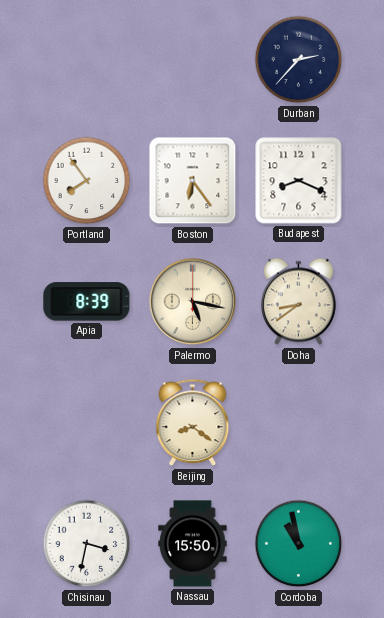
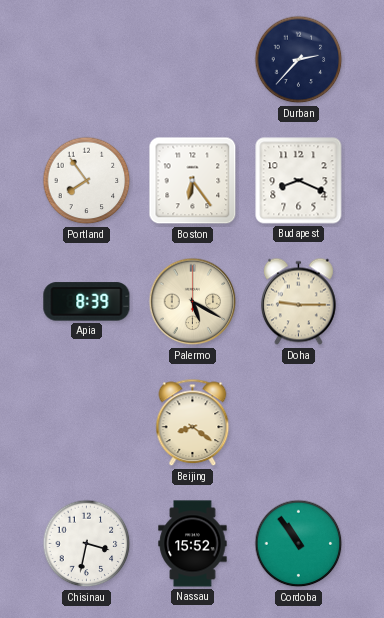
Palermo: 5:17 -> 5:20 (193, 302)
Doha: 8:39 -> 9:15 (298, 302)
Nassau: 15:50 -> 15:52 (193, 544)
Cordoba: 10:58 -> 10:54 (299, 544)
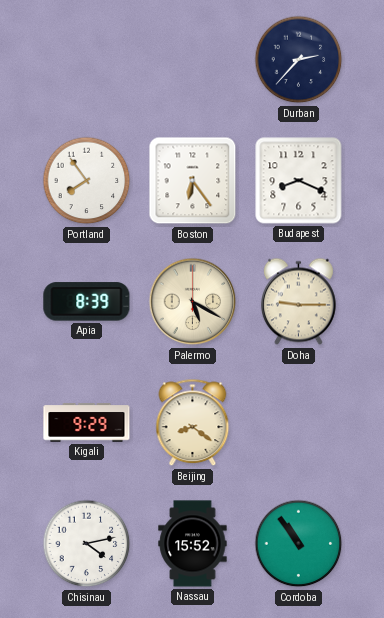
Kigali: none -> 9:29 (87, 423)
Chisinau: 3:32 -> 4:13 (87, 544)
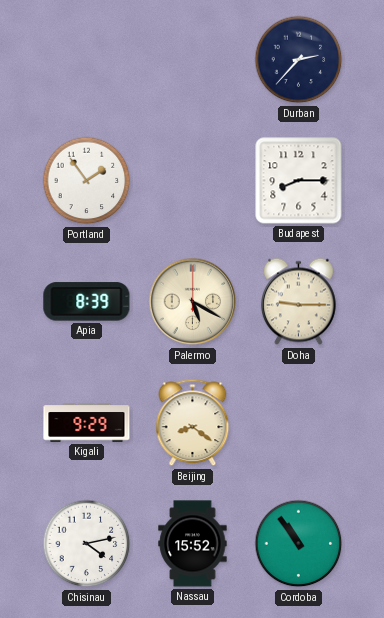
Portland: 7:54 -> 1:54 (87, 181)
Boston: 6:24 -> none (193, 181)
Budapest: 8:19 -> 8:15 (299, 181)
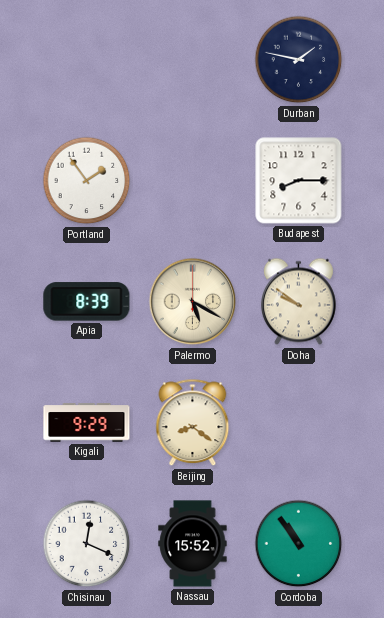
Durban: 2:37 -> 1:47 (299, 60)
Doha: 9:15 -> 9:51 (298, 302)
Chisinau: 4:13 -> 12:19 (87, 544)
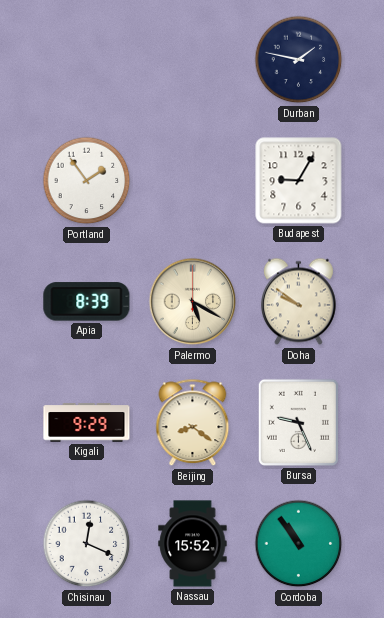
Budapest: 8:15 -> 9:05 (299, 181)
Bursa: none -> 9:26 (298, 422)
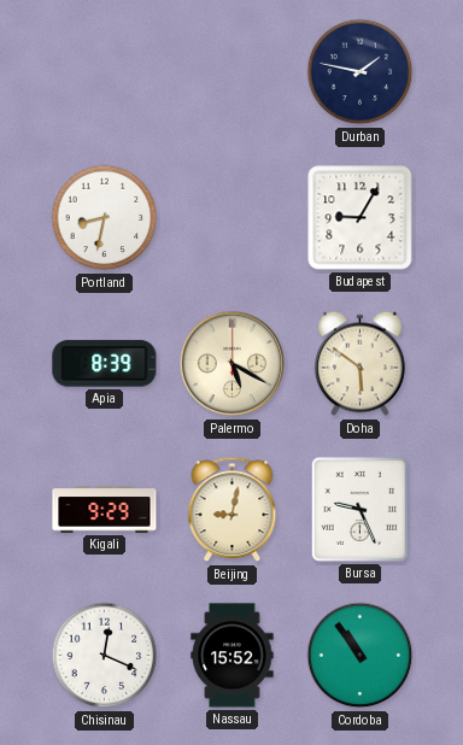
Portland: 1:54 -> 8:32 (105, 218)
Doha: 9:51 -> 5:51 (359, 364)
Beijing: 8:21 -> 9:02 (233, 510)
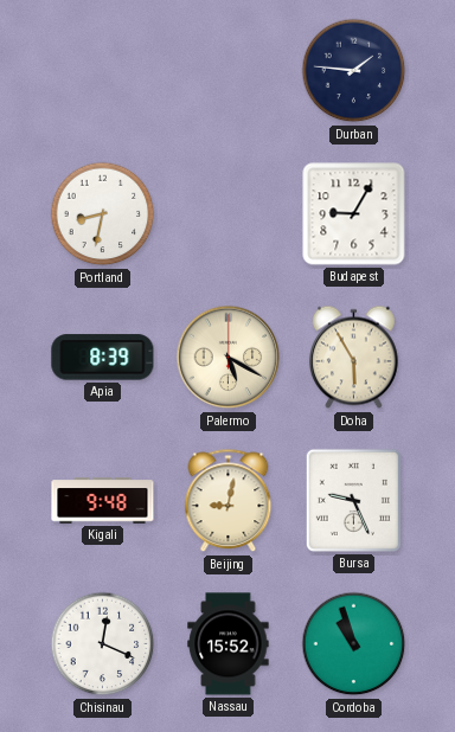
Durban: 1:47 -> 1:46 (354, 71)
Doha: 5:51 -> 5:55 (353, 358)
Kigali: 9:29 -> 9:48 (103, 501)
Cordoba: 10:54 -> 10:57 (354, 644)
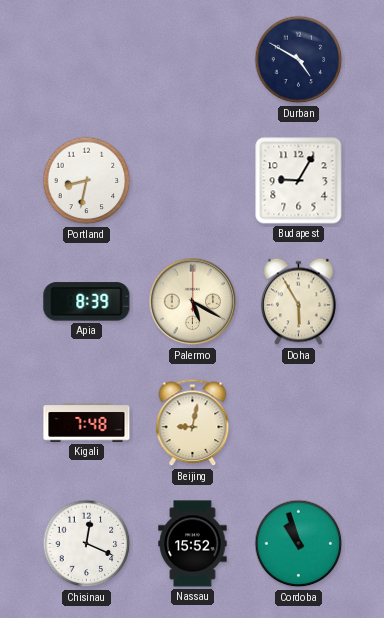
Durban: 1:46 -> 4:50 (299, 60)
Kigali: 9:48 -> 7:48 (87, 423)
Bursa: 9:26 -> none (353, 500)
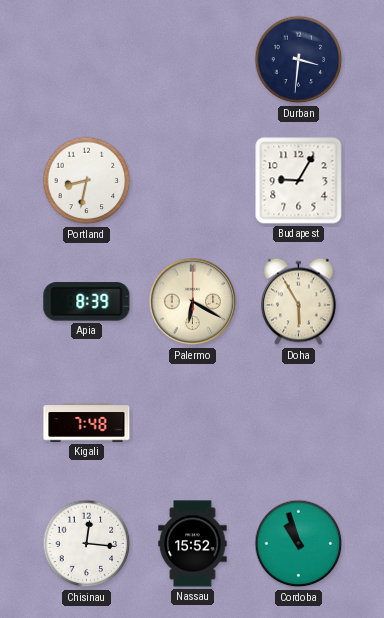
Durban: 4:50 -> 3:31 (299, 60)
Palermo: 5:20 -> 6:20 (193, 302)
Beijing: 9:02 -> none (193, 423)
Chisinau: 12:19 -> 12:16 (87, 544)
